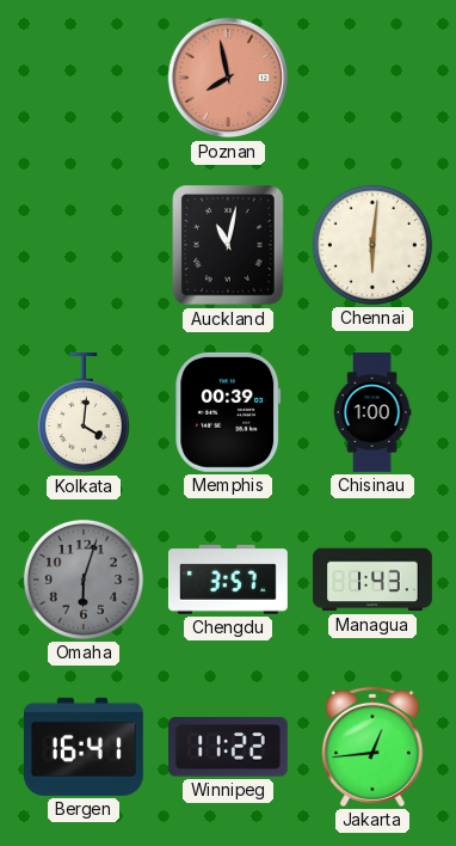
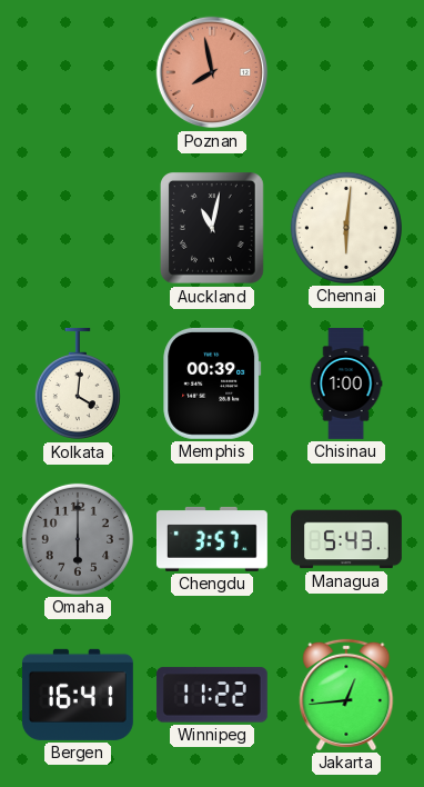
Omaha: 6:03 -> 6:00 (78, 539)
Managua: 1:43 -> 5:43 (347, 539)
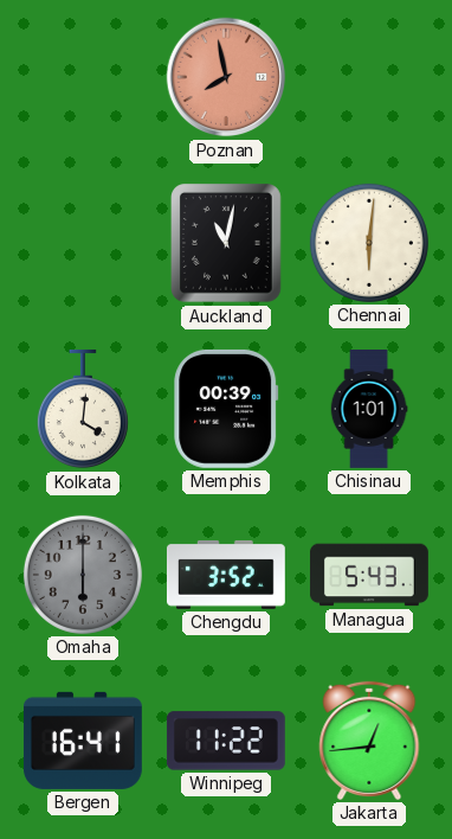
Chisinau: 1:00 -> 1:01 (369, 410)
Chengdu: 3:57 -> 3:52 (226, 575)
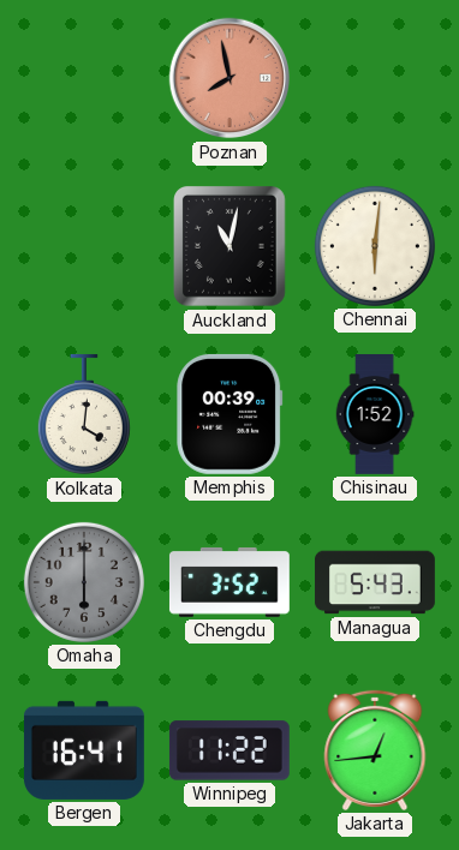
Chisinau: 1:01 -> 1:52 (375, 415)
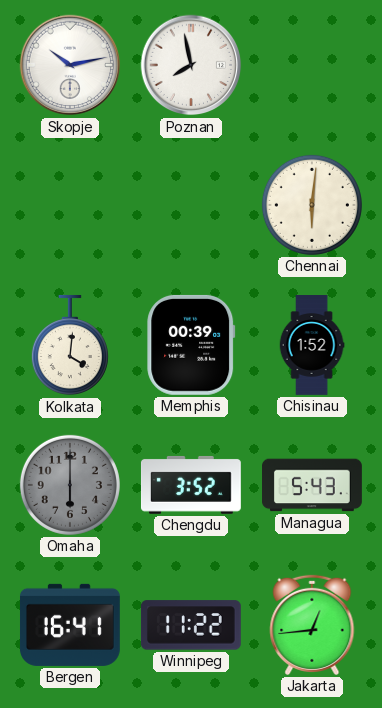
Skopje: none -> 10:13 (70, 65)
Poznan dial: salmon -> white (191, 65)
Auckland: 11:02 -> none (231, 247)
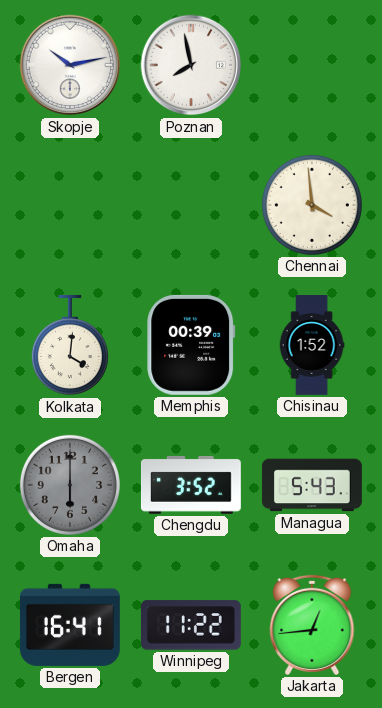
Chennai: 6:01 -> 3:59 (312, 205)
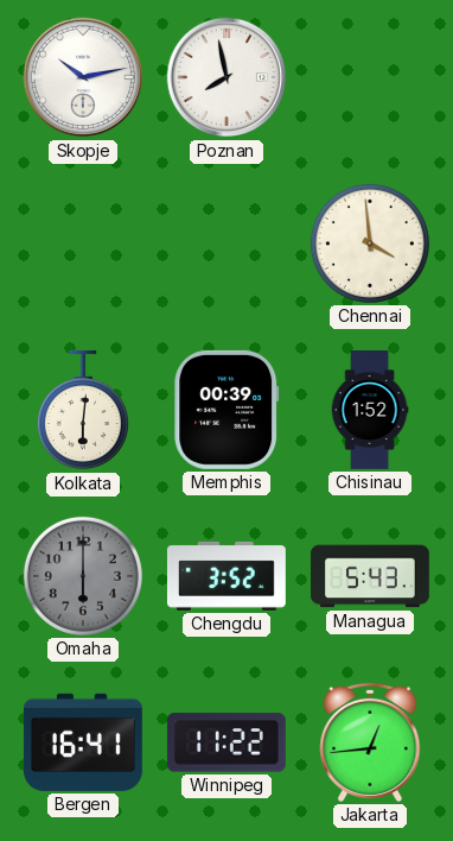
Kolkata: 4:01 -> 6:01 (83, 410)
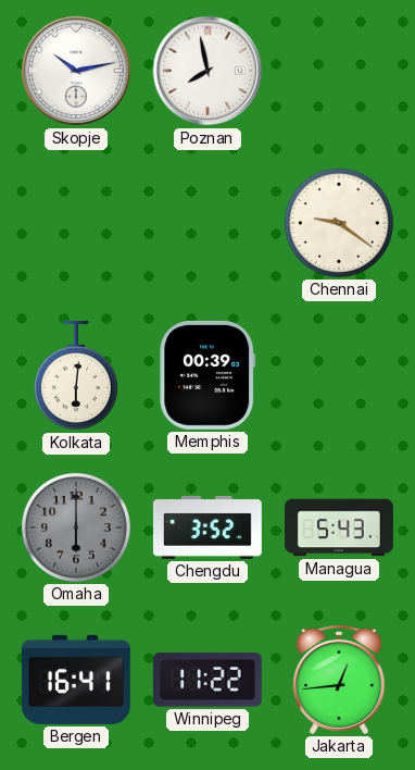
Chennai: 3:59 -> 9:21 (339, 223)
Chisinau: 1:52 -> none (370, 411)
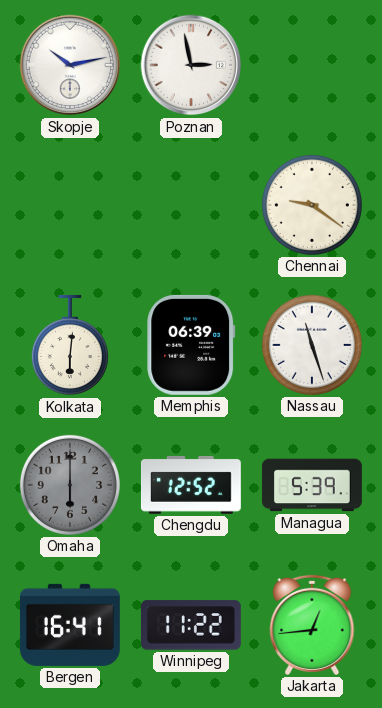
Poznan: 7:58 -> 2:58 (191, 65)
Memphis: 00:39 -> 06:39 (191, 345)
Nassau: none -> 11:27 (312, 345)
Chengdu: 3:52 -> 12:52 (191, 485)
Managua: 5:43 -> 5:39 (313, 485)
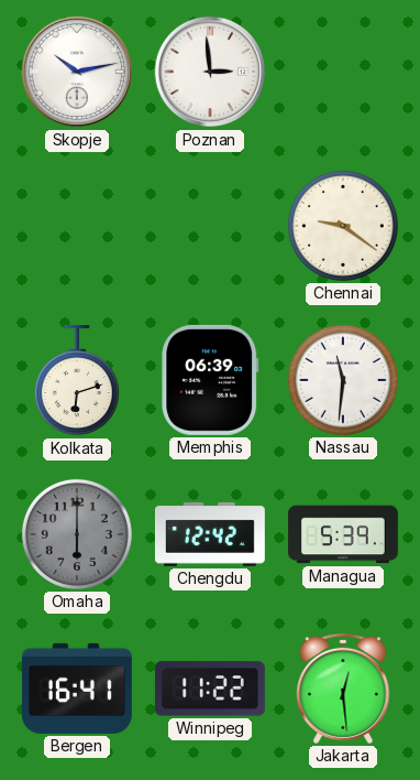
Poznan: 2:58 -> 2:59 (210, 72)
Kolkata: 6:01 -> 6:12 (77, 380)
Nassau: 11:27 -> 11:31 (343, 380)
Chengdu: 12:52 -> 12:42 (210, 534)
Jakarta: 12:44 -> 12:29 (343, 689)
